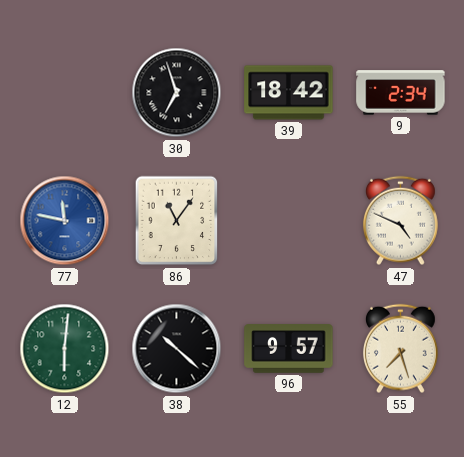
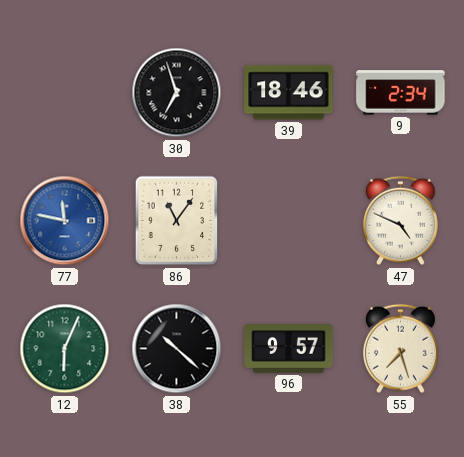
39: 18:42 -> 18:46 (289, 93)
12: 6:01 -> 6:04 (65, 349)
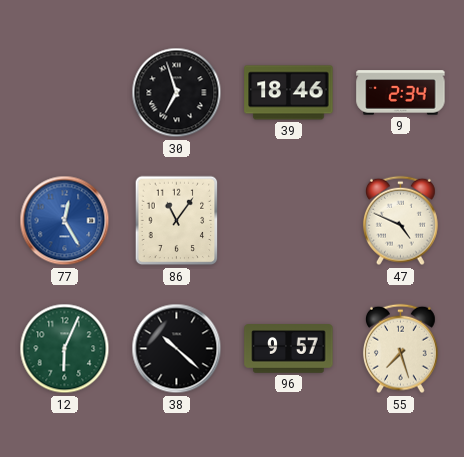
77: 11:47 -> 12:25 (65, 221)
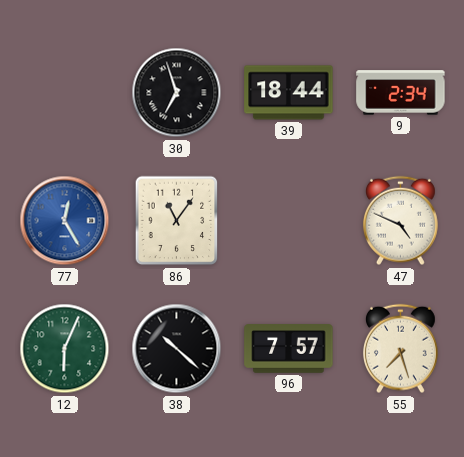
39: 18:46 -> 18:44 (289, 93)
96: 9:57 -> 7:57 (289, 349)
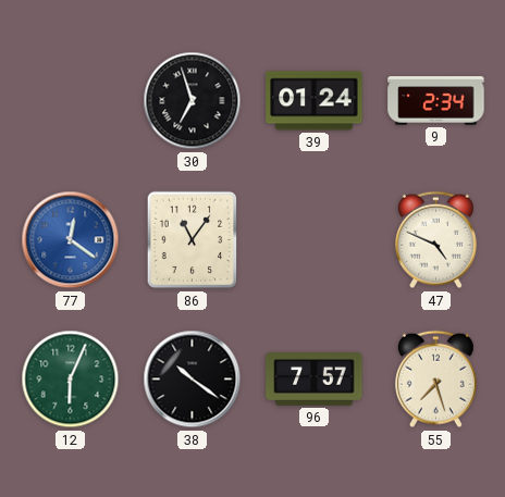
39: 18:44 -> 01:24 (315, 101)
77: 12:25 -> 12:21 (71, 240)
38: 10:22 -> 10:21 (193, 380)
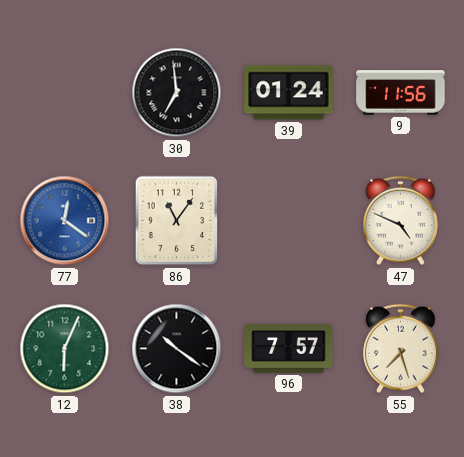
30: 6:57 -> 6:59 (177, 93)
9: 2:34 -> 11:56 (401, 93)
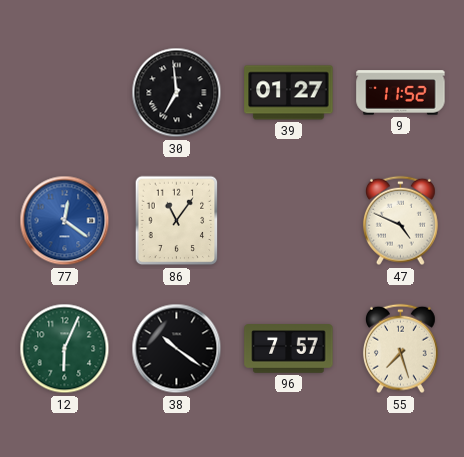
39: 01:24 -> 01:27 (289, 93)
9: 11:56 -> 11:52 (401, 93)
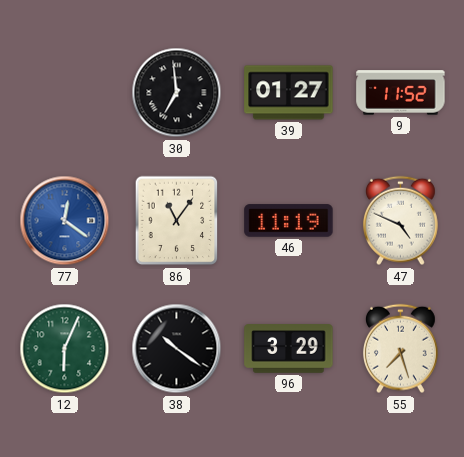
46: none -> 11:19 (289, 221)
96: 7:57 -> 3:29 (289, 349)
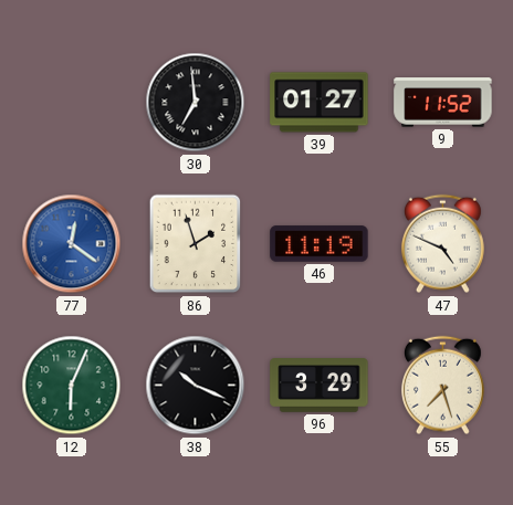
86: 11:06 -> 1:57 (196, 244)
38: 10:21 -> 10:19 (196, 386)
